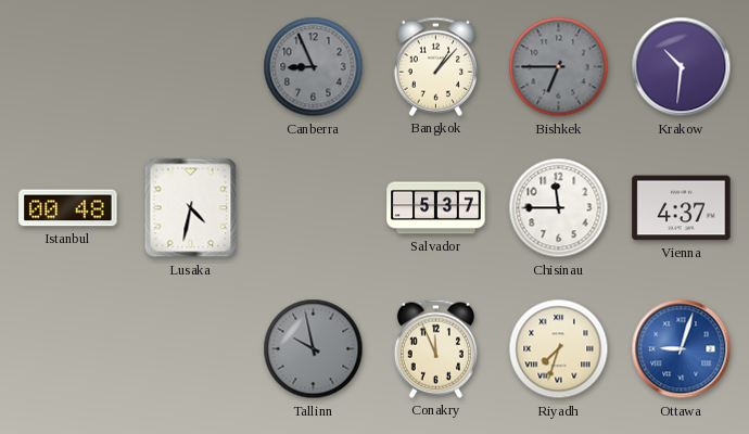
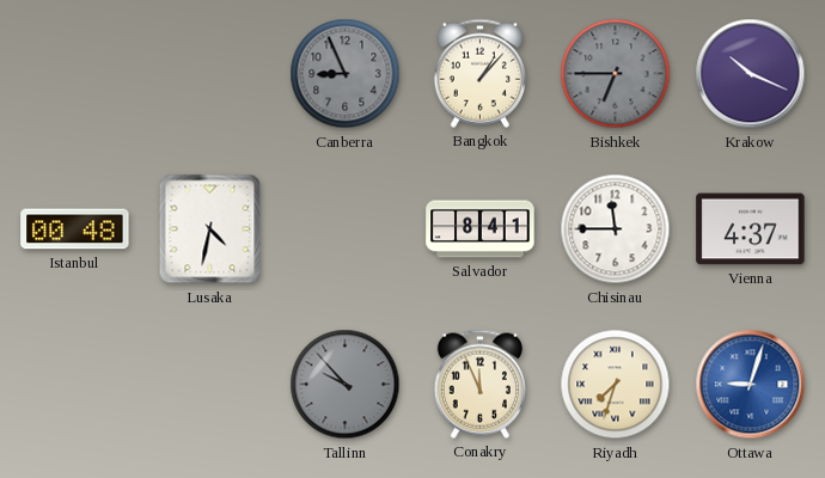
Krakow: 10:31 -> 10:19 (751, 74)
Salvador: 5:37 -> 8:41 (481, 229)
Tallinn: 9:58 -> 9:53 (346, 385)
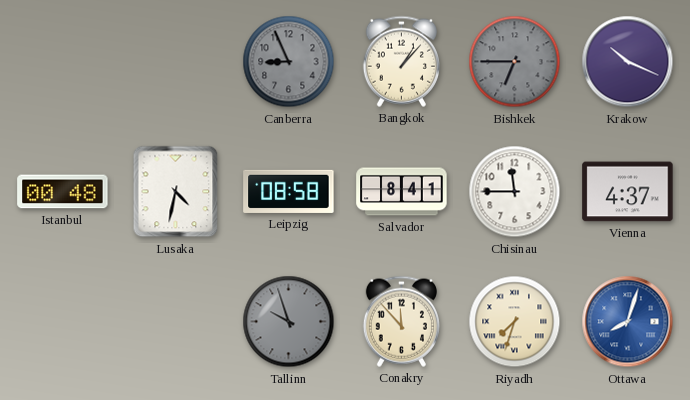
Leipzig: none -> 08:58 (289, 191)
Tallinn: 9:53 -> 9:57 (289, 322)
Conakry: 11:56 -> 11:53 (401, 321)
Ottawa: 9:03 -> 8:03 (628, 322)
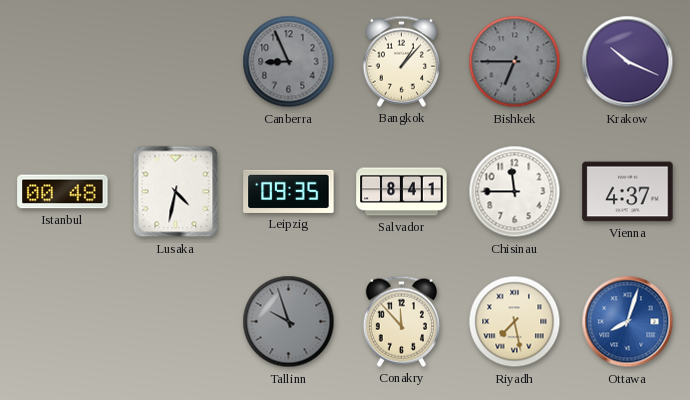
Leipzig: 08:58 -> 09:35 (289, 191)
Riyadh: 7:33 -> 7:28 (515, 322)
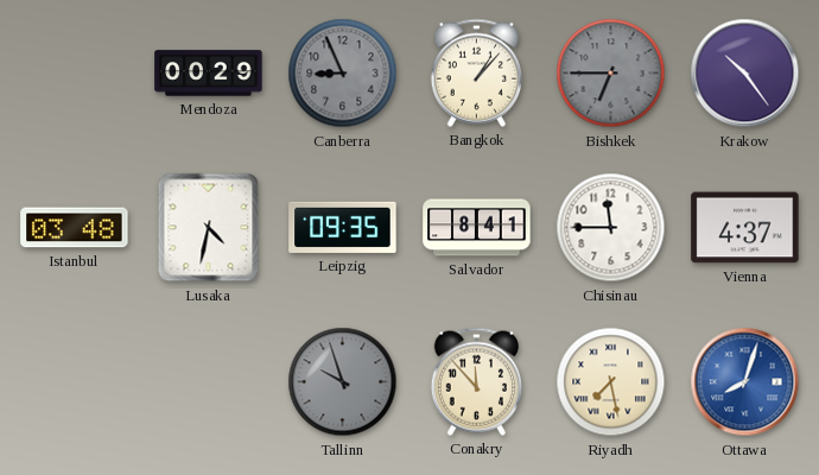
Mendoza: none -> 00:29 (209, 74)
Krakow: 10:19 -> 10:24 (745, 74)
Istanbul: 00:48 -> 03:48 (75, 228)
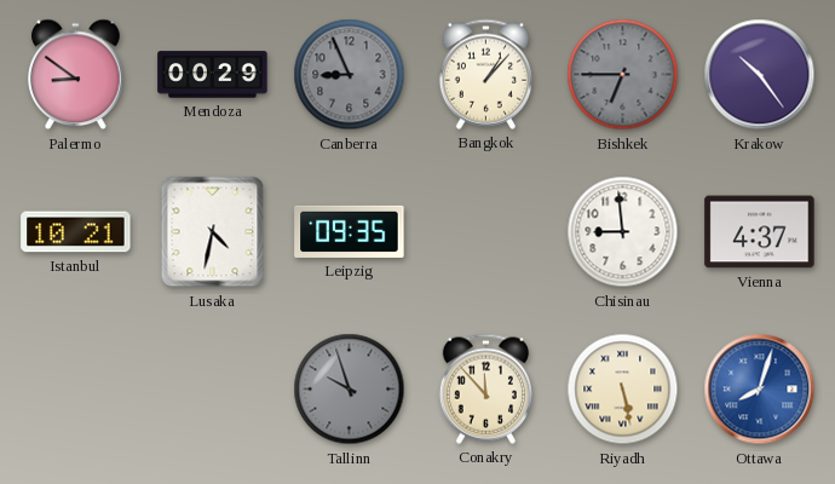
Palermo: none -> 8:51 (76, 75)
Istanbul: 03:48 -> 10:21 (76, 232)
Salvador: 8:41 -> none (477, 228)
Chisinau: 11:45 -> 8:59 (623, 232)
Riyadh: 7:28 -> 5:28 (623, 390)
